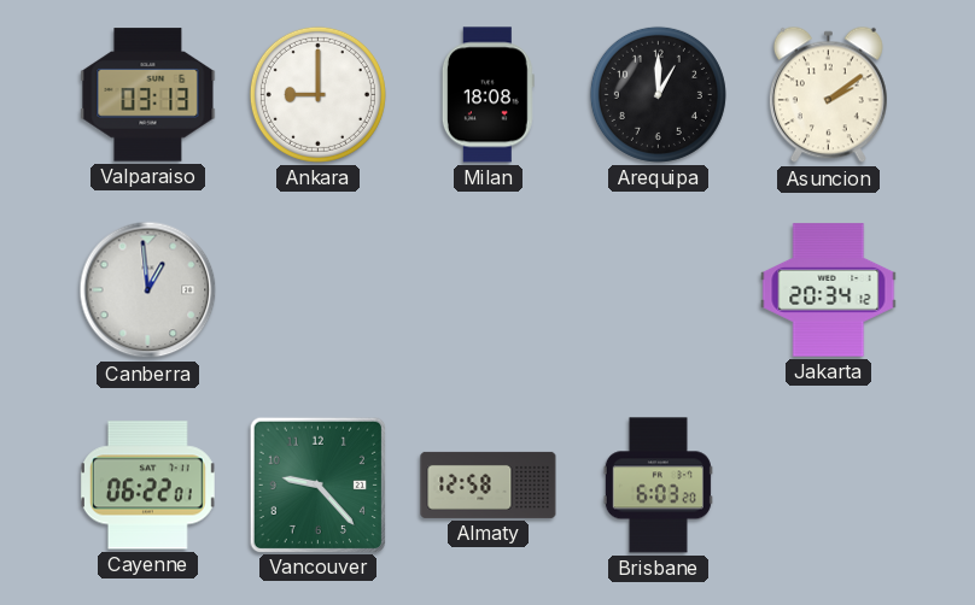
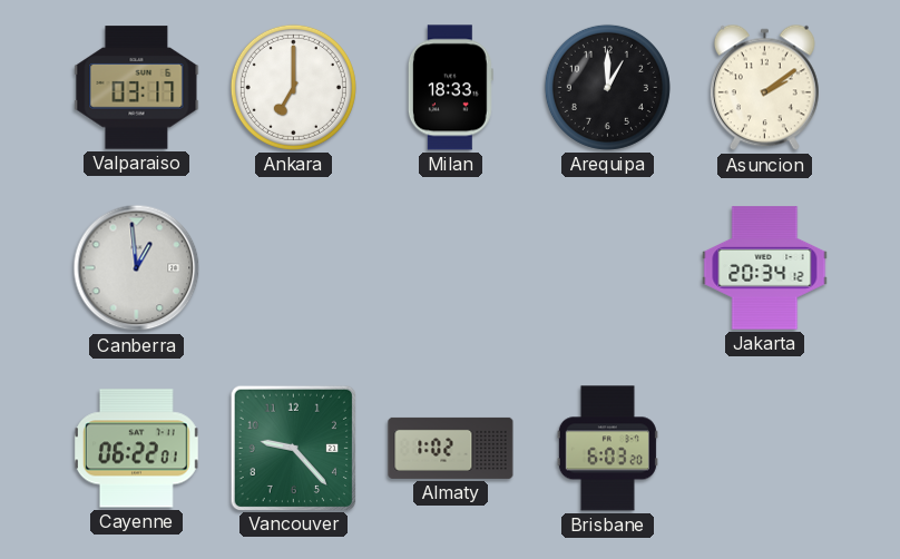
Valparaiso: 03:13 -> 03:17 (137, 88)
Ankara: 9:00 -> 7:00 (293, 87)
Milan: 18:08 -> 18:33 (450, 88)
Almaty: 12:58 -> 1:02 (451, 448)
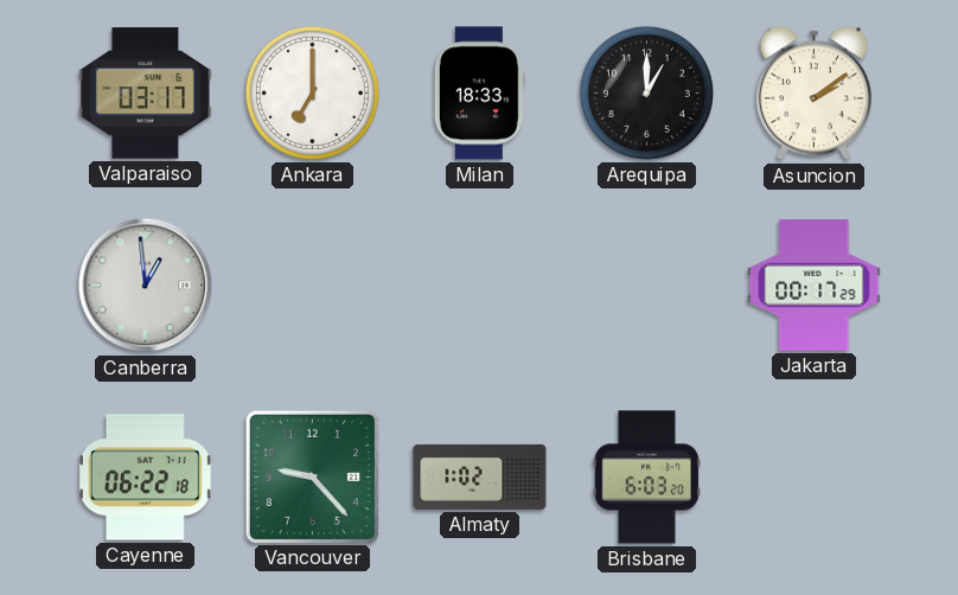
Jakarta: 20:34 -> 00:17 (815, 286)
Cayenne: 06:22:01 -> 06:22:18 (145, 478)
